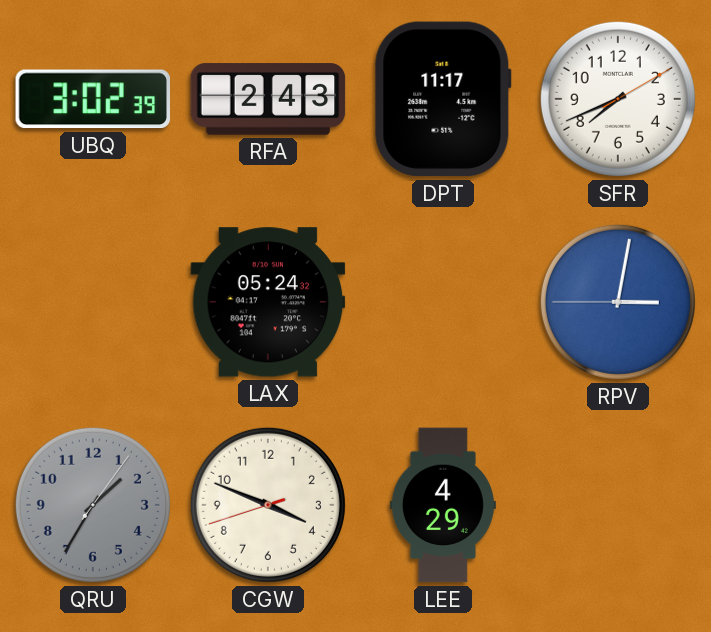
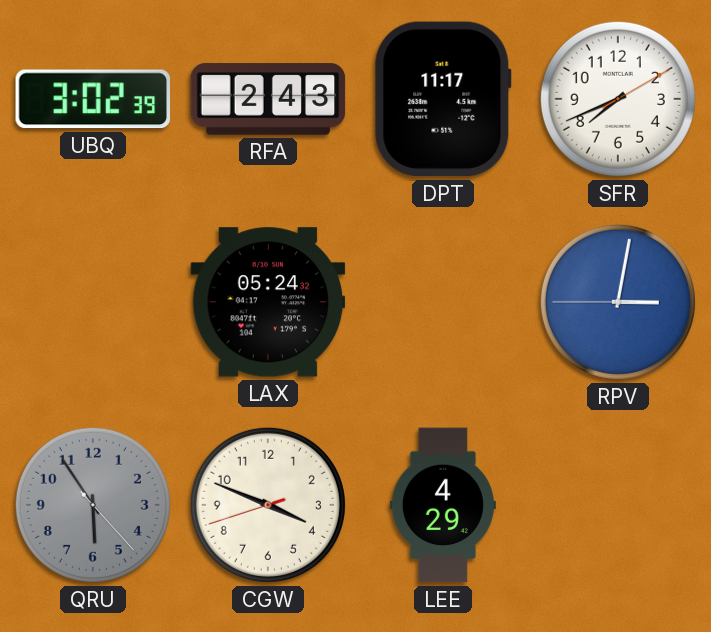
QRU: 1:35 -> 5:54 (93, 505)
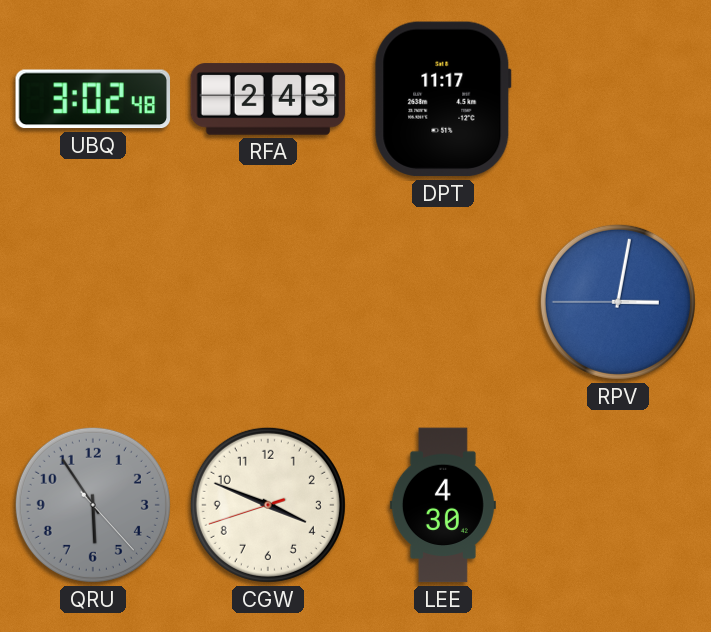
UBQ: 3:02:39 -> 3:02:48 (93, 99)
SFR: 7:41 -> none (618, 99)
LAX: 05:24 -> none (268, 302)
LEE: 4:29 -> 4:30 (443, 505)
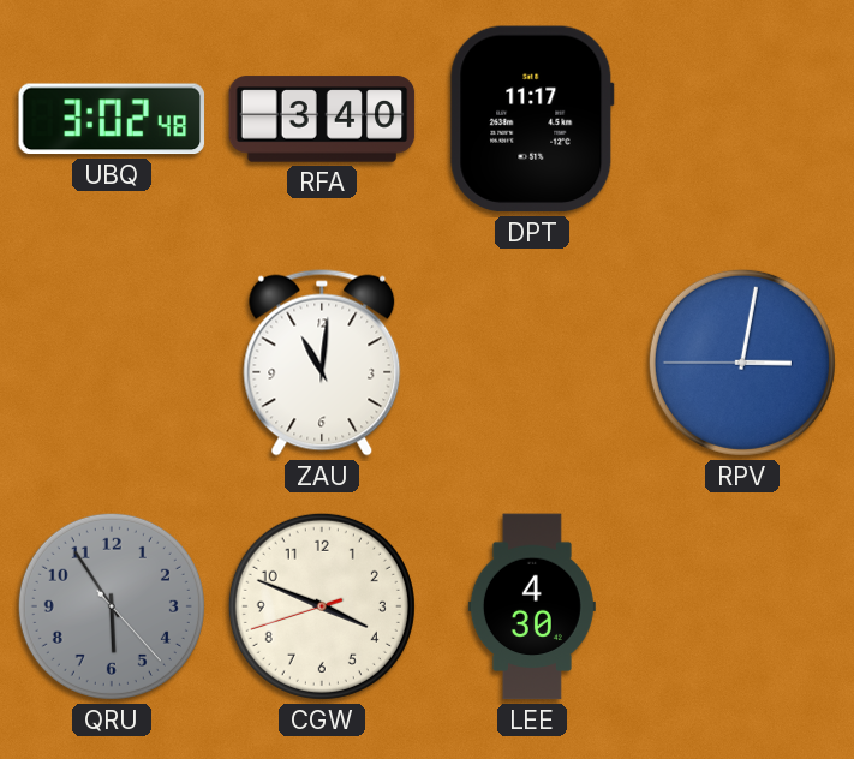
RFA: 2:43 -> 3:40 (322, 119)
ZAU: none -> 11:01 (322, 363)
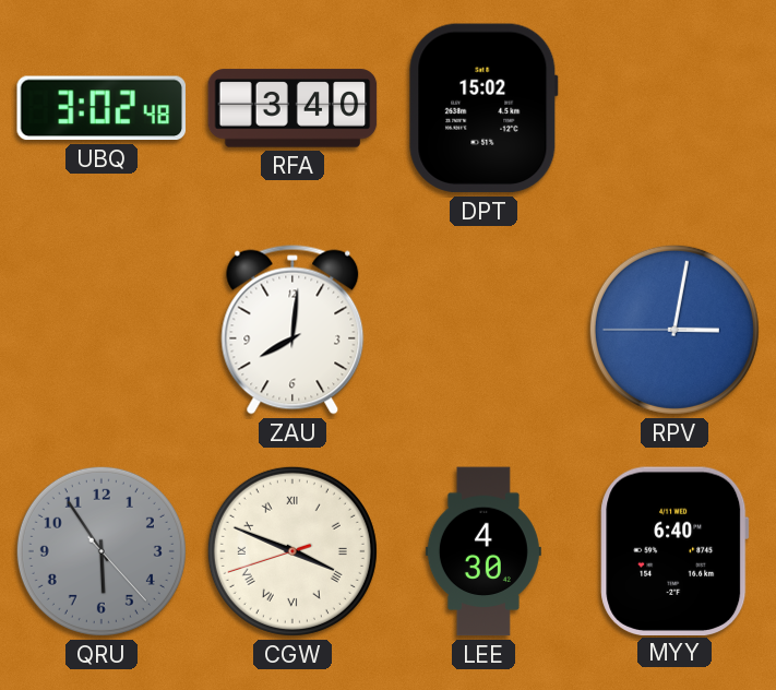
DPT: 11:17 -> 15:02 (483, 108)
ZAU: 11:01 -> 8:01 (293, 330)
CGW numerals: Arabic -> Roman (293, 551)
MYY: none -> 6:40 (674, 550)
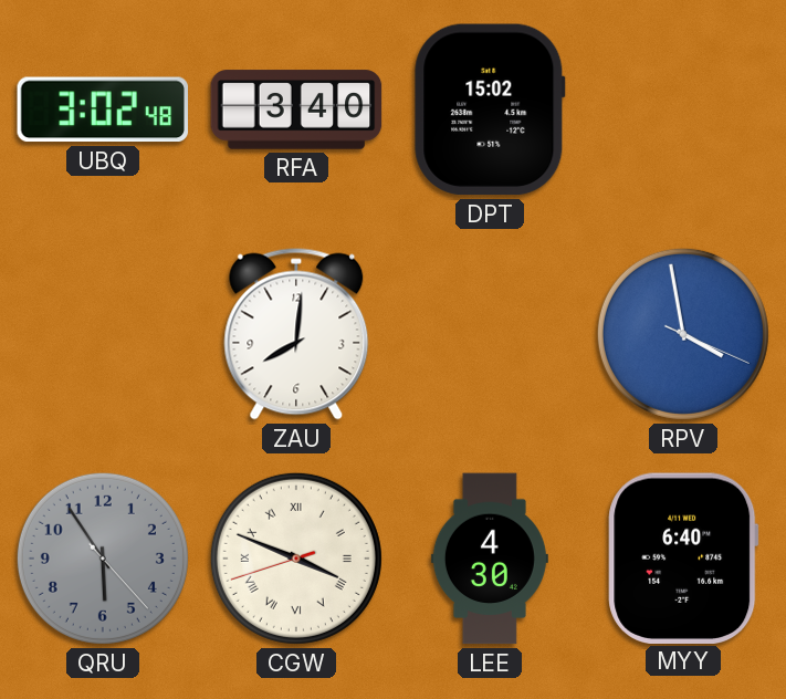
RPV: 3:01 -> 3:58 (683, 334)
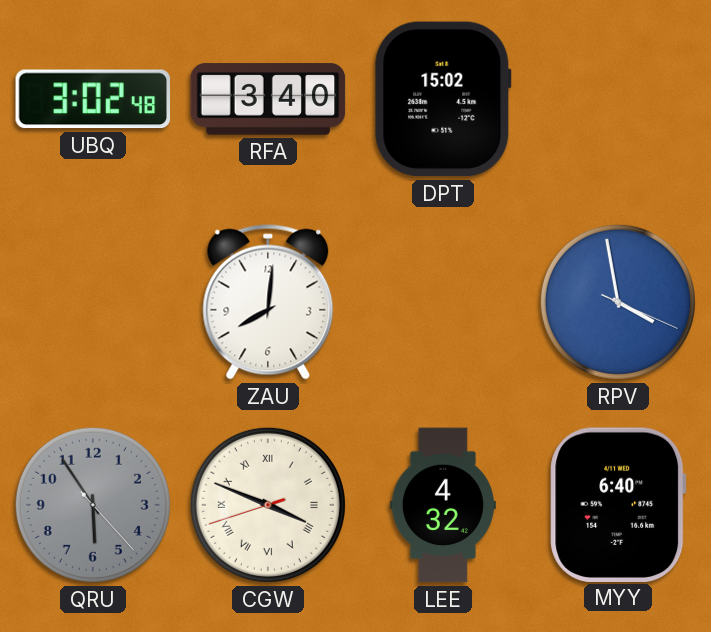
LEE: 4:30 -> 4:32 (443, 505)
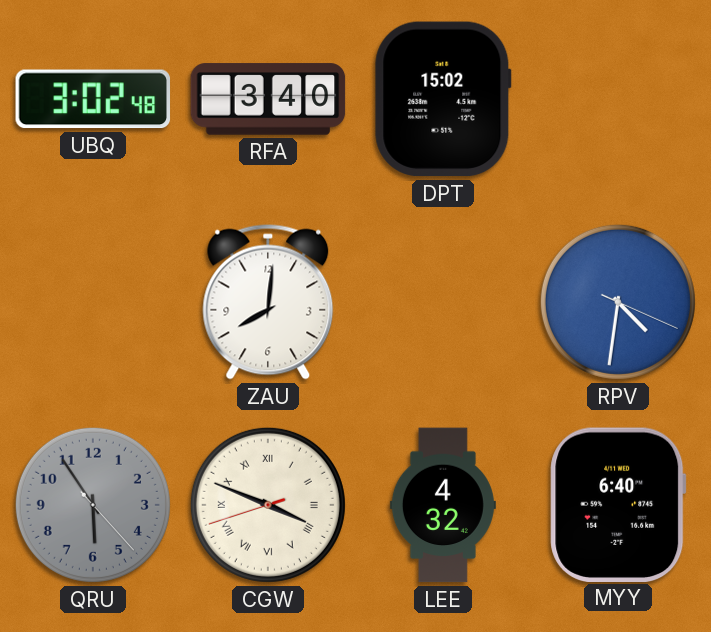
RPV: 3:58 -> 4:31 (618, 302)
